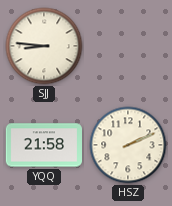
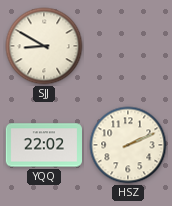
SJJ: 8:46 -> 8:50 (44, 46)
YQQ: 21:58 -> 22:02 (44, 145)
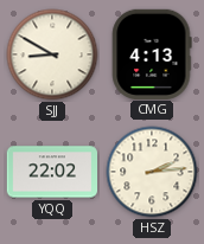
CMG: none -> 4:13 (152, 53)
HSZ: 2:11 -> 2:14 (152, 172)
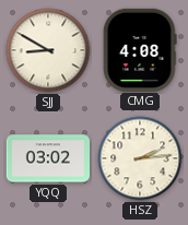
CMG: 4:13 -> 4:08 (140, 49)
YQQ: 22:02 -> 03:02 (48, 158)
